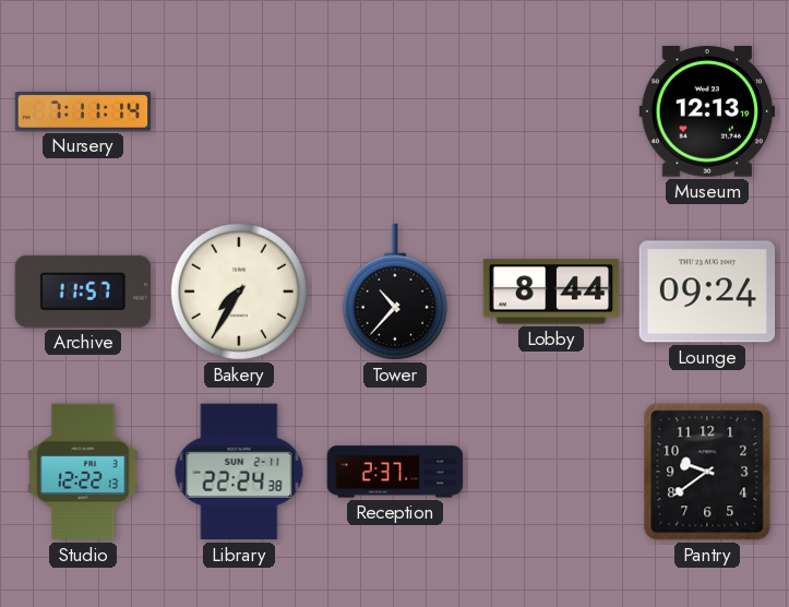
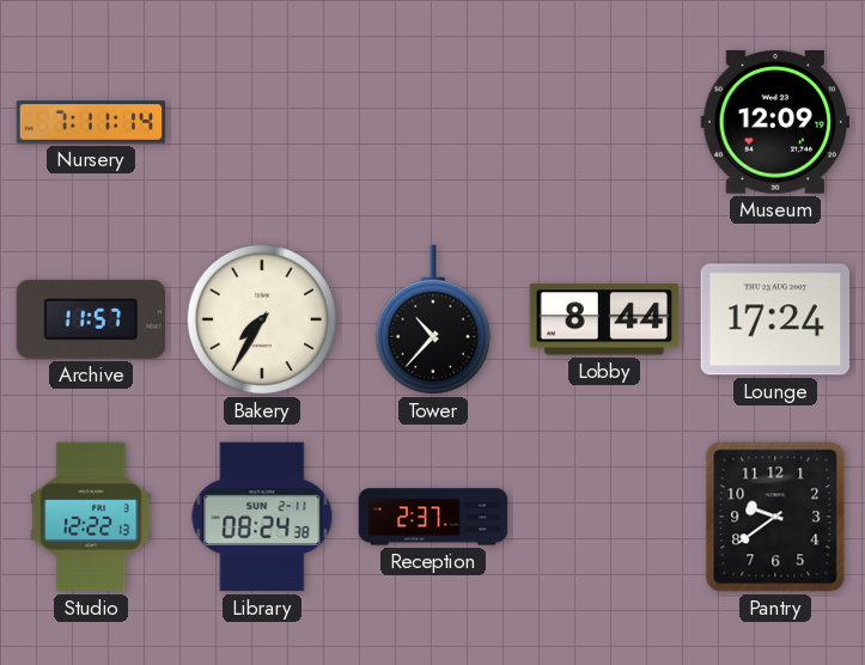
Museum: 12:13 -> 12:09 (775, 122)
Lounge: 09:24 -> 17:24 (775, 319)
Library: 22:24 -> 08:24 (262, 517)
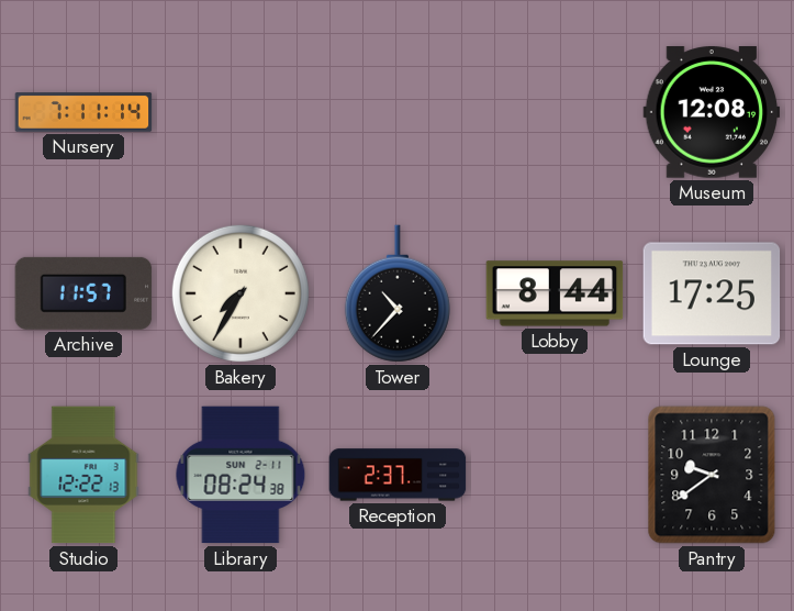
Museum: 12:09 -> 12:08 (712, 112)
Lounge: 17:24 -> 17:25 (712, 293)
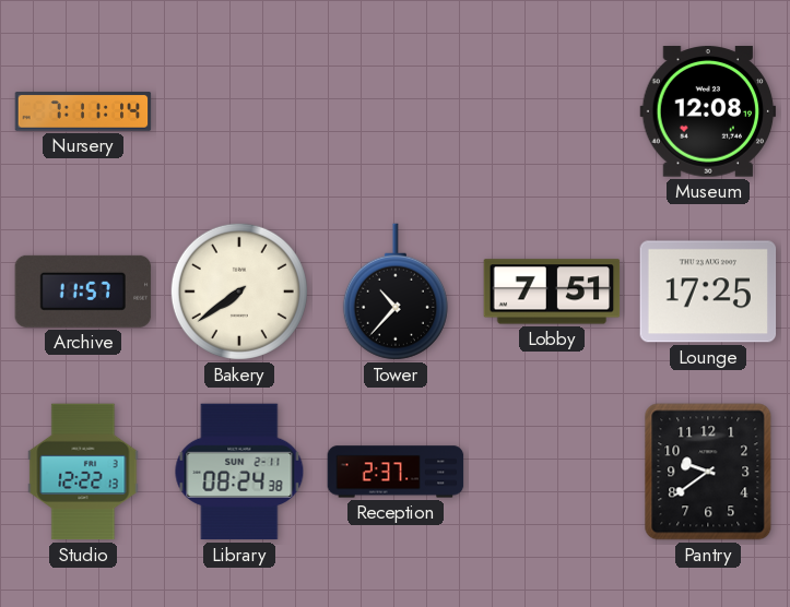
Bakery: 7:35 -> 7:39 (239, 291)
Lobby: 8:44 -> 7:51 (552, 291)
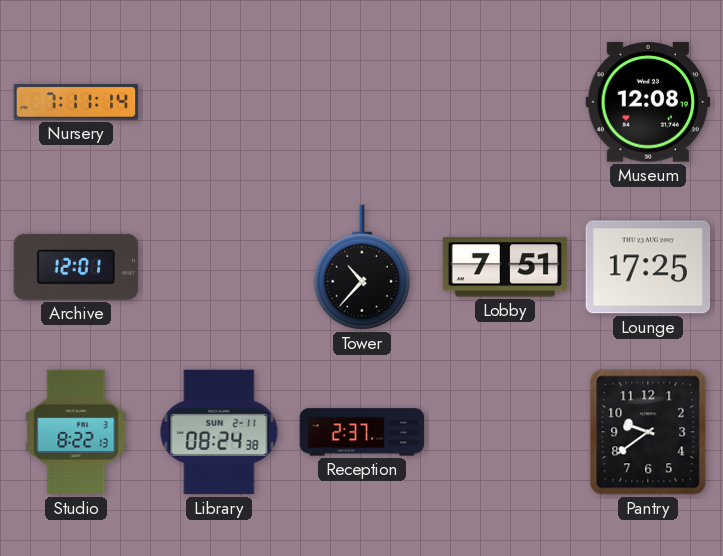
Archive: 11:57 -> 12:01 (76, 267)
Bakery: 7:39 -> none (239, 291)
Studio: 12:22 -> 8:22 (76, 432)
